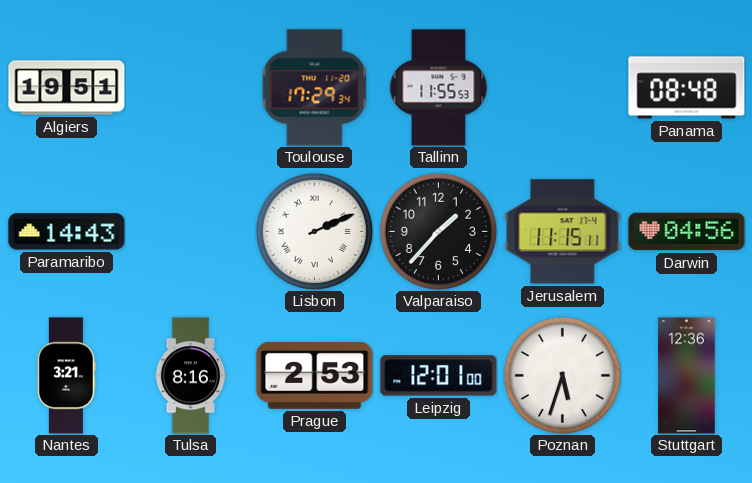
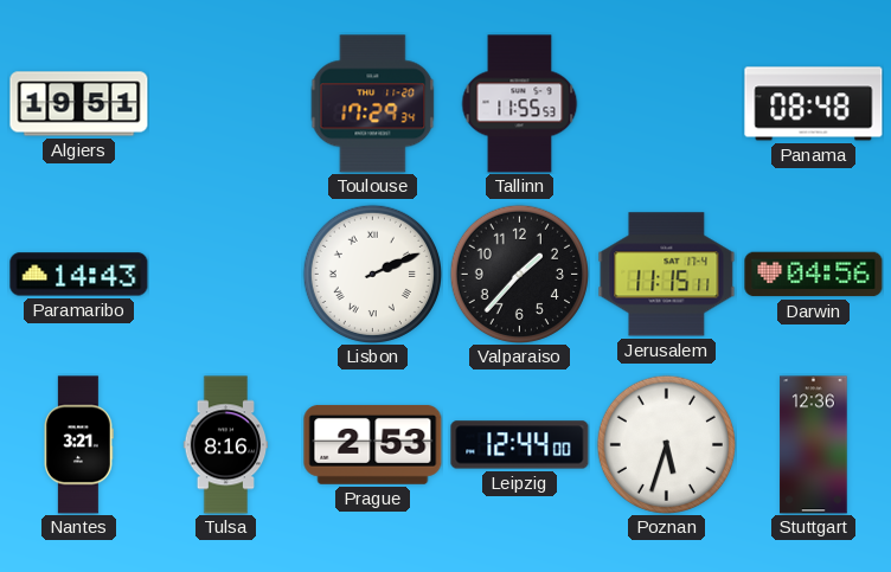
Leipzig: 12:01 -> 12:44 (520, 445)
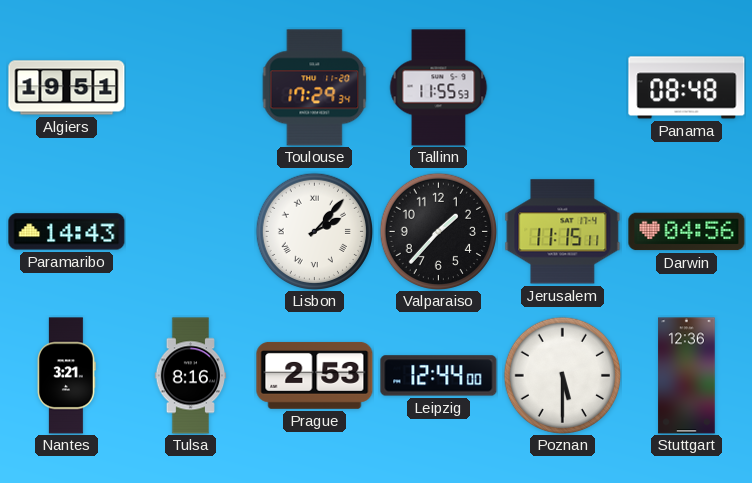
Lisbon: 2:11 -> 2:07 (314, 231)
Poznan: 5:33 -> 5:30 (562, 375)
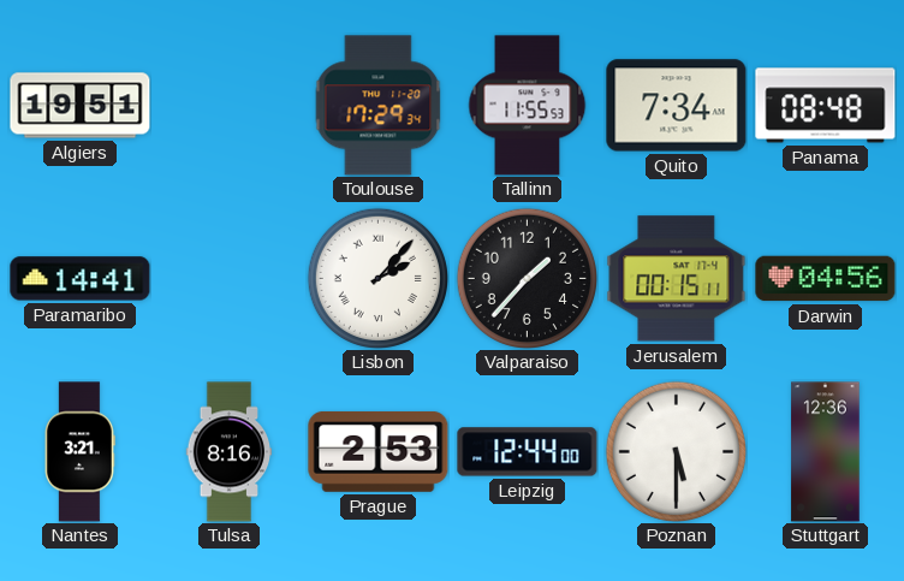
Quito: none -> 7:34 (677, 106)
Paramaribo: 14:43 -> 14:41 (81, 279)
Jerusalem: 11:15 -> 00:15 (677, 279)
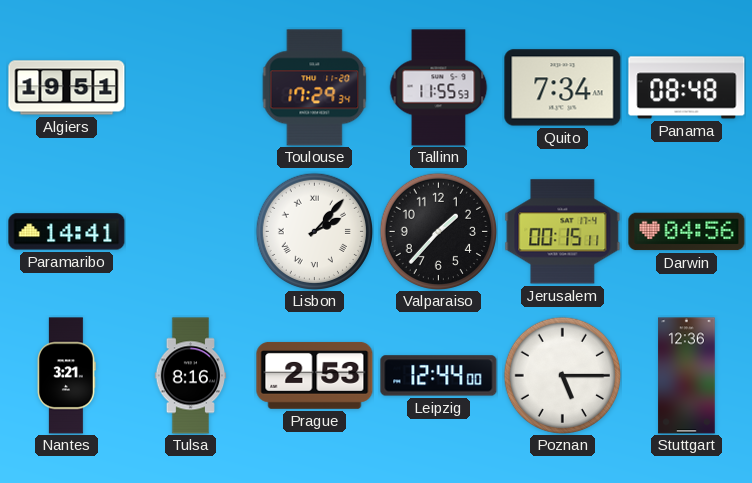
Poznan: 5:30 -> 5:15 (562, 375)
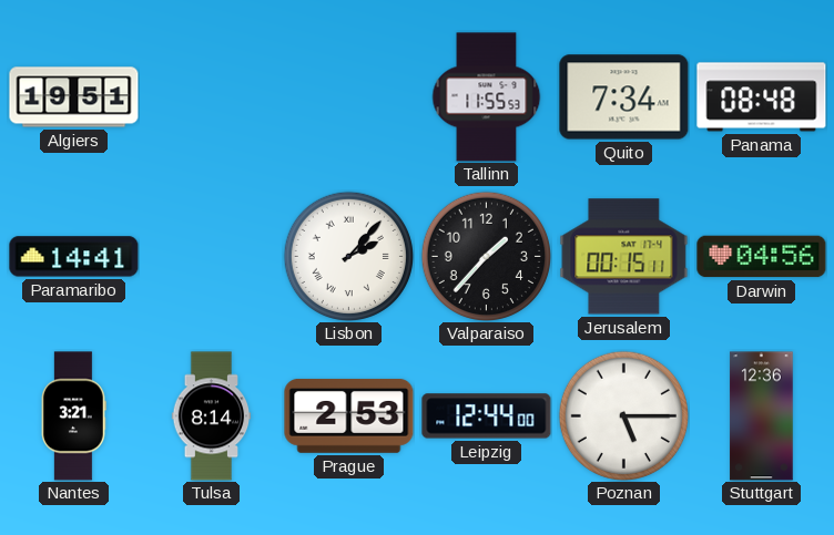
Toulouse: 17:29 -> none (315, 88)
Tulsa: 8:16 -> 8:14 (212, 416)
